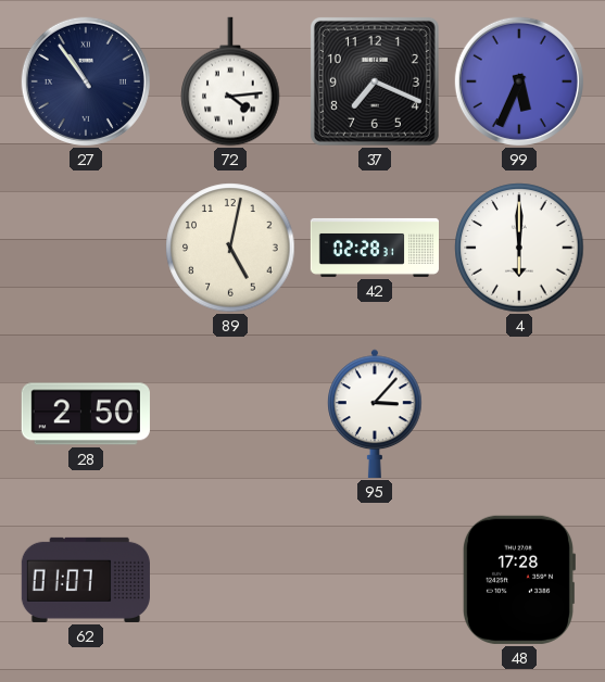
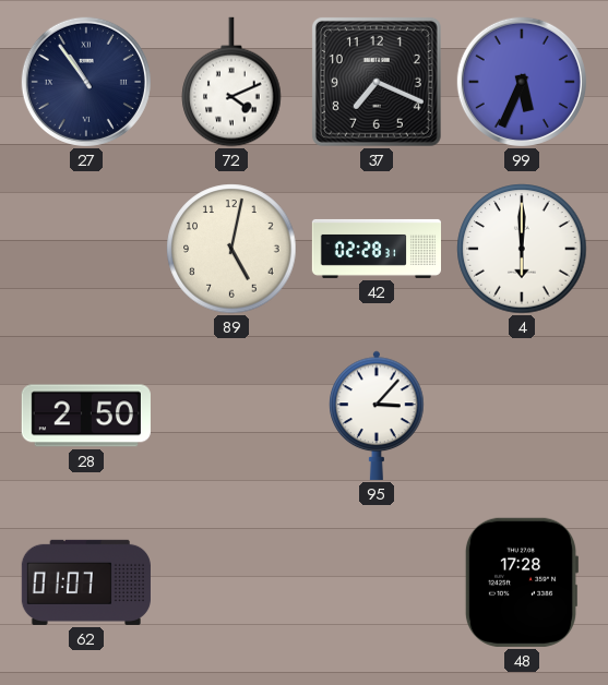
72: 4:14 -> 4:11 (231, 82)
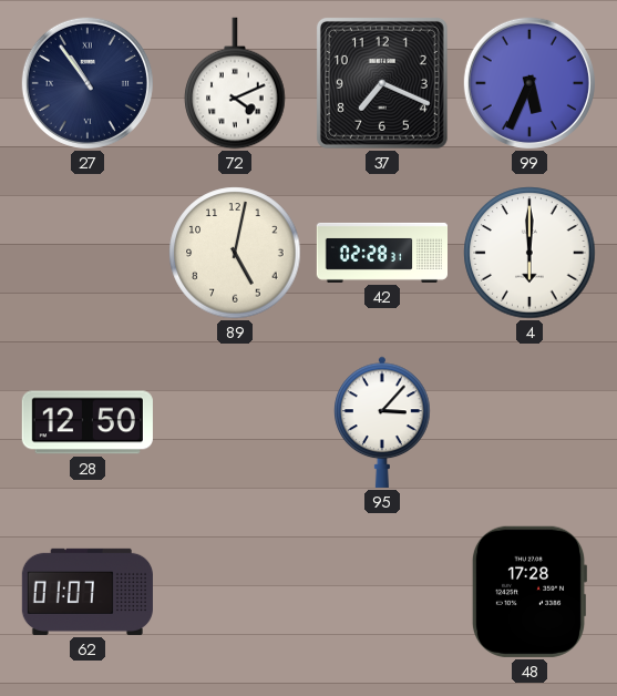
28: 2:50 -> 12:50 (88, 422)
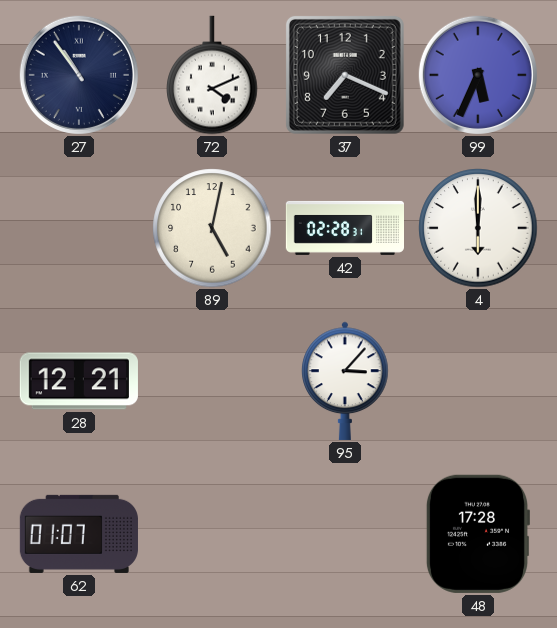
28: 12:50 -> 12:21 (79, 381)
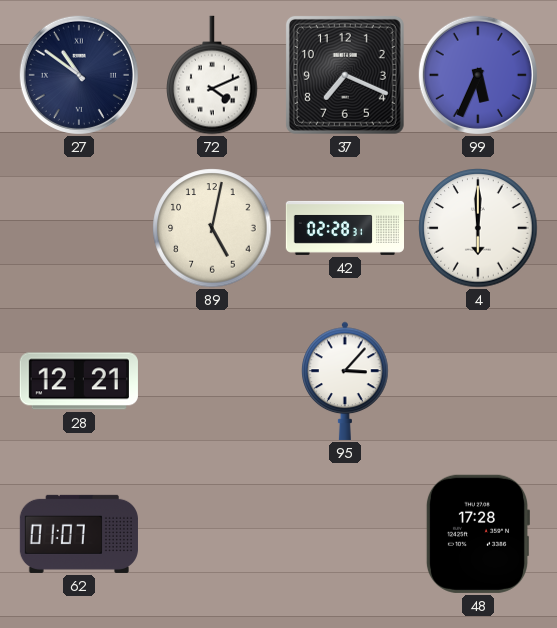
27: 10:54 -> 10:51 (79, 75)
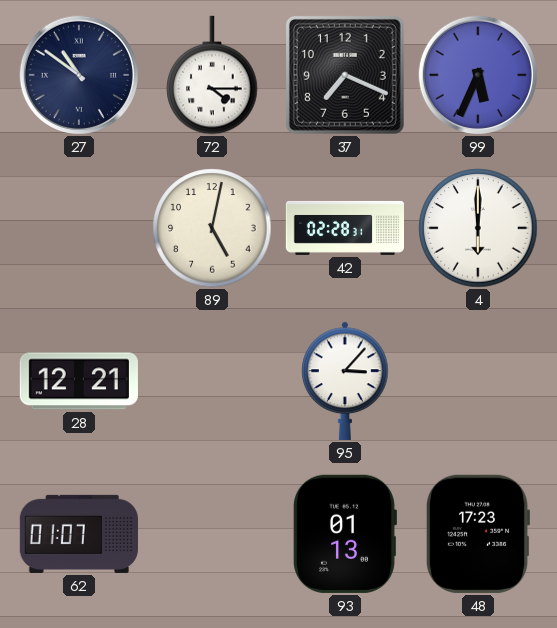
72: 4:11 -> 4:15 (212, 75)
93: none -> 01:13 (345, 534)
48: 17:28 -> 17:23 (477, 534)
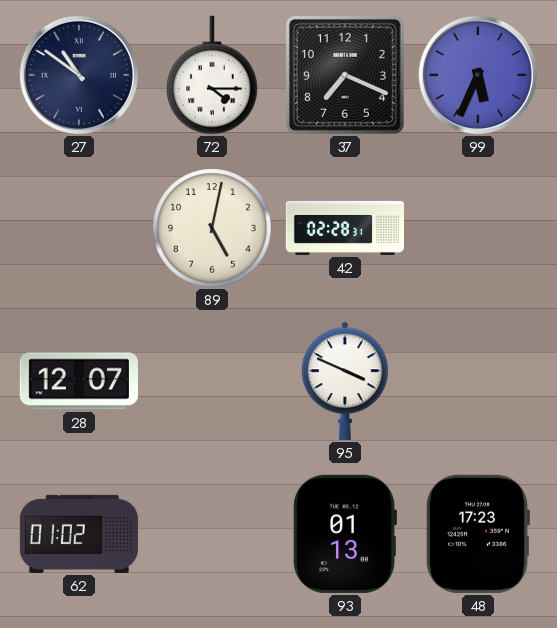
4: 6:00 -> none (478, 228)
28: 12:21 -> 12:07 (79, 381)
95: 3:07 -> 3:49 (345, 381)
62: 01:07 -> 01:02 (79, 534)
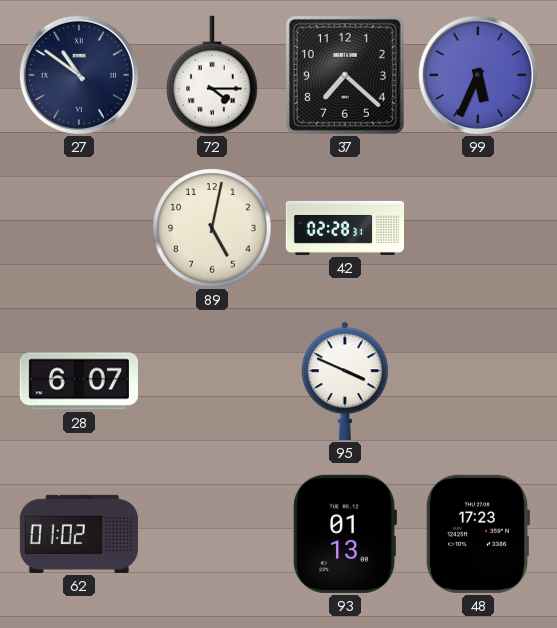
37: 7:19 -> 7:22 (345, 75)
28: 12:07 -> 6:07 (79, 381)
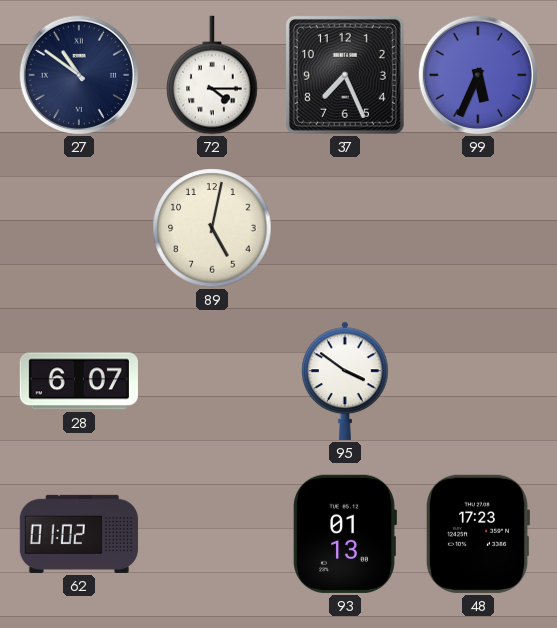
37: 7:22 -> 7:26 (345, 75)
42: 02:28 -> none (344, 228)
95: 3:49 -> 3:51 (345, 381)
